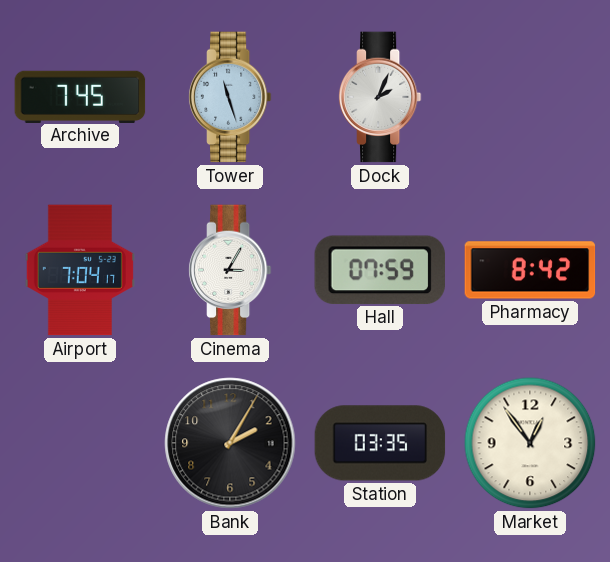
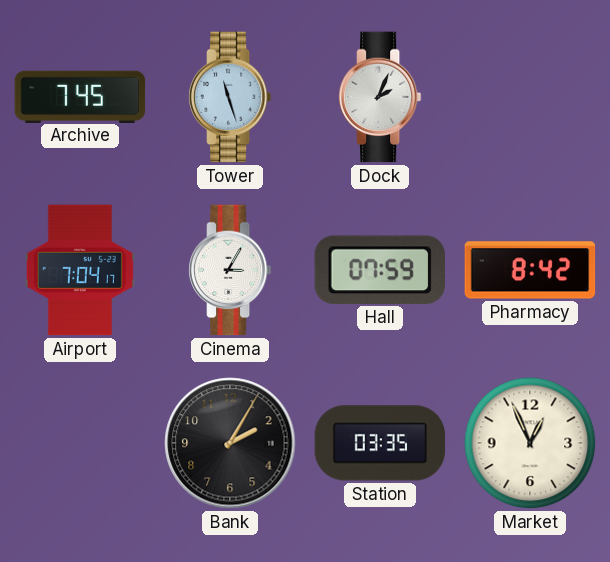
Market: 12:54 -> 12:56 (530, 443)
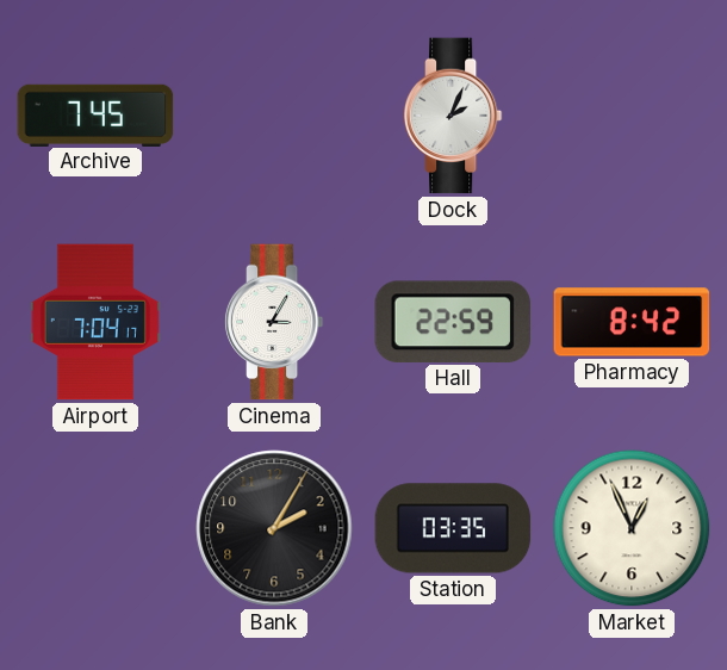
Tower: 11:27 -> none (230, 97)
Hall: 07:59 -> 22:59 (453, 322)
